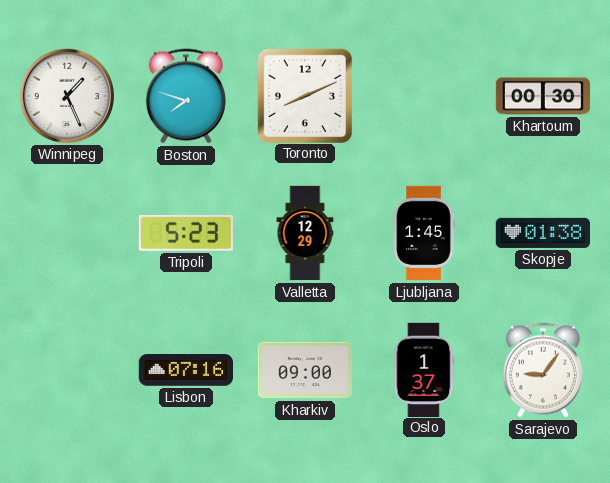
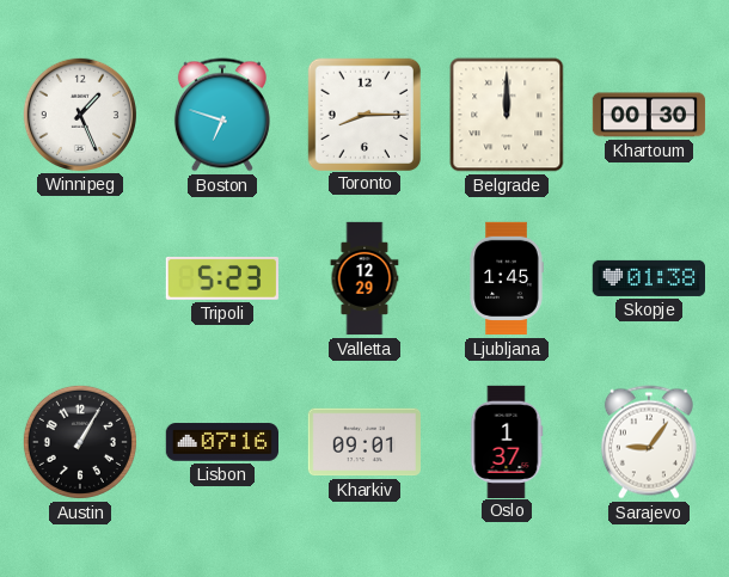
Boston: 7:48 -> 6:48 (222, 115)
Toronto: 8:11 -> 8:15 (363, 113)
Belgrade: none -> 12:00 (507, 115)
Austin: none -> 1:05 (80, 442)
Kharkiv: 09:00 -> 09:01 (363, 442)
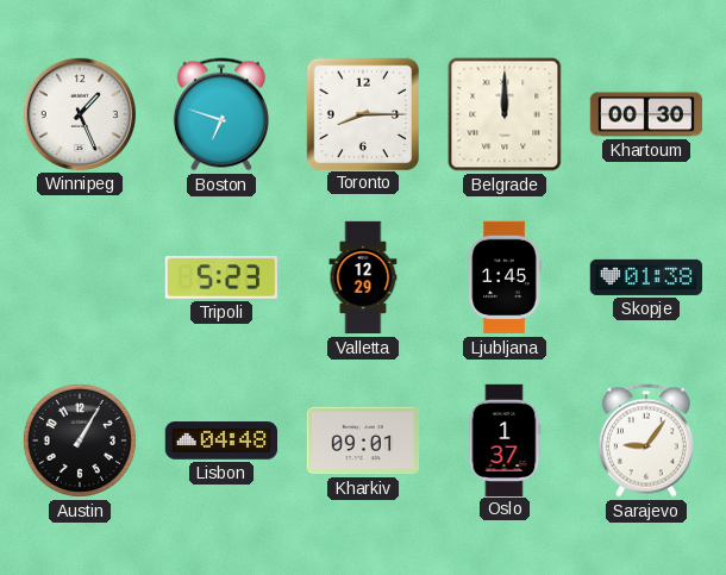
Lisbon: 07:16 -> 04:48 (220, 440)
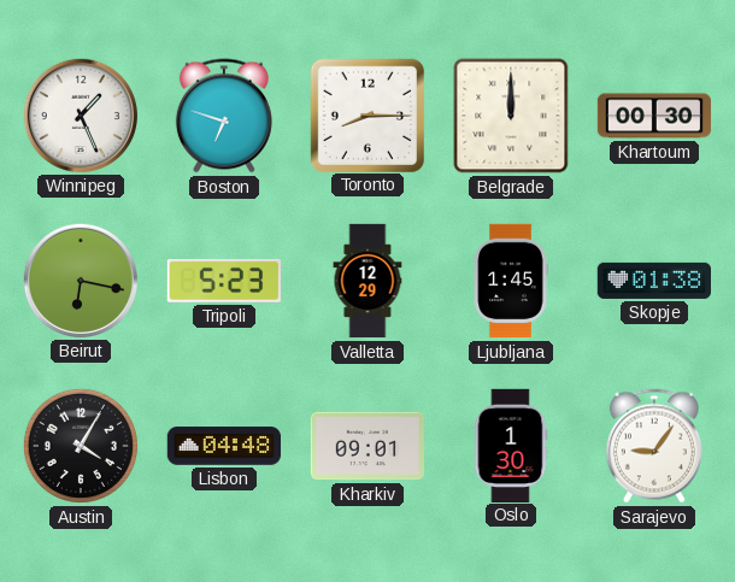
Beirut: none -> 6:17 (80, 280)
Austin: 1:05 -> 4:05 (81, 446)
Oslo: 1:37 -> 1:30 (511, 445)
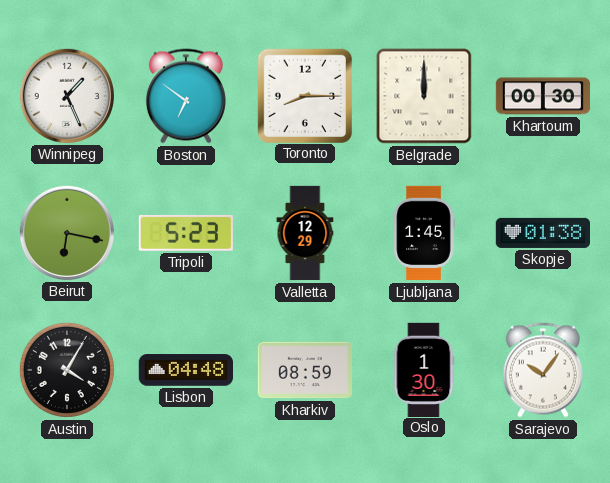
Boston: 6:48 -> 6:51 (186, 96)
Kharkiv: 09:01 -> 08:59 (304, 370)
Sarajevo: 9:06 -> 10:06 (543, 370)
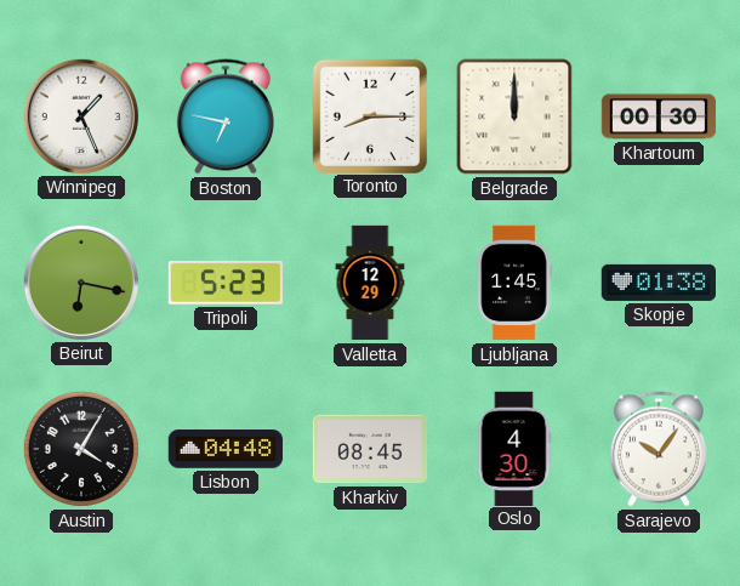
Boston: 6:51 -> 6:47 (226, 116)
Kharkiv: 08:59 -> 08:45 (369, 449)
Oslo: 1:30 -> 4:30 (514, 448)
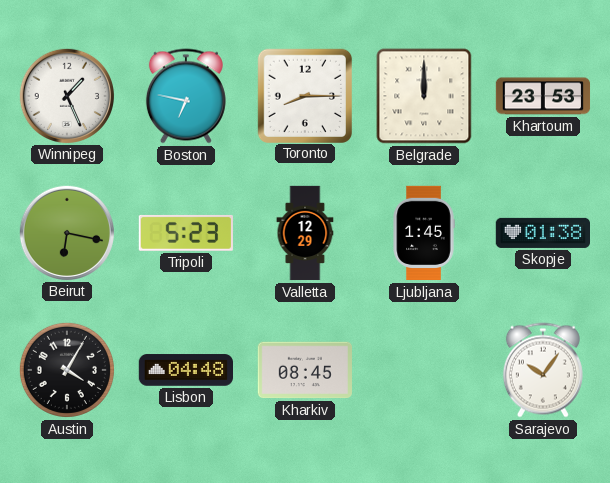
Khartoum: 00:30 -> 23:53 (543, 96)
Oslo: 4:30 -> none (514, 448)
